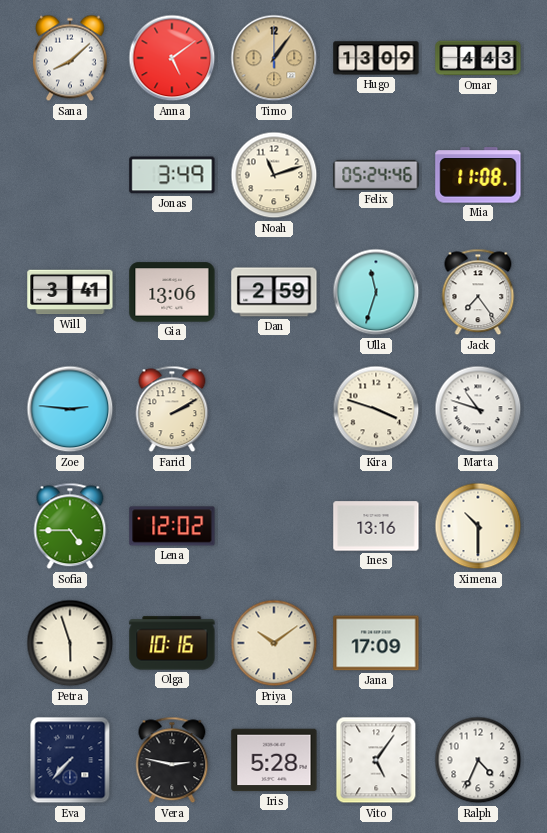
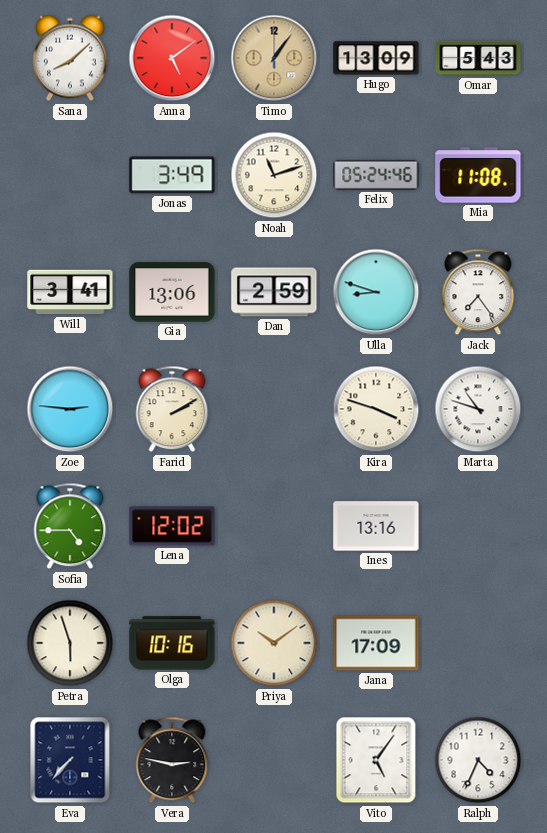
Omar: 4:43 -> 5:43 (478, 58)
Ulla: 11:33 -> 8:48 (376, 292)
Ximena: 10:30 -> none (478, 526)
Iris: 5:28 -> none (274, 760)
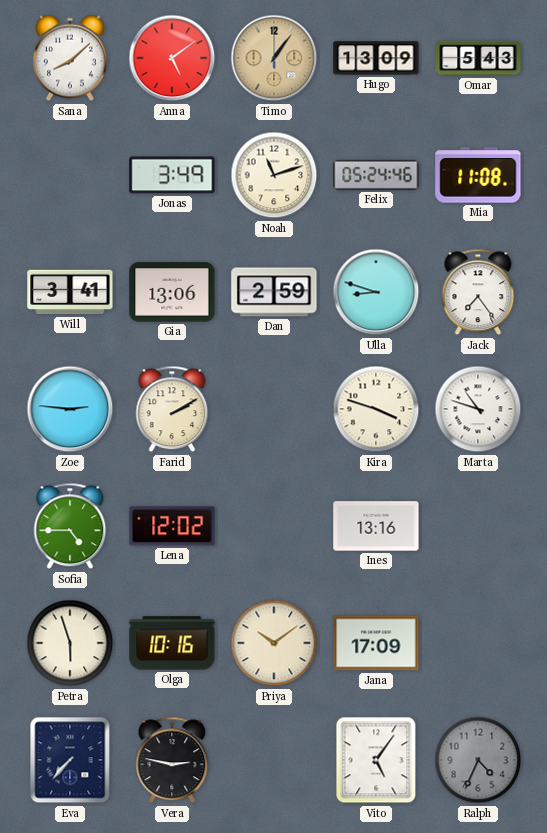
Ralph dial: white -> grey (478, 760)
